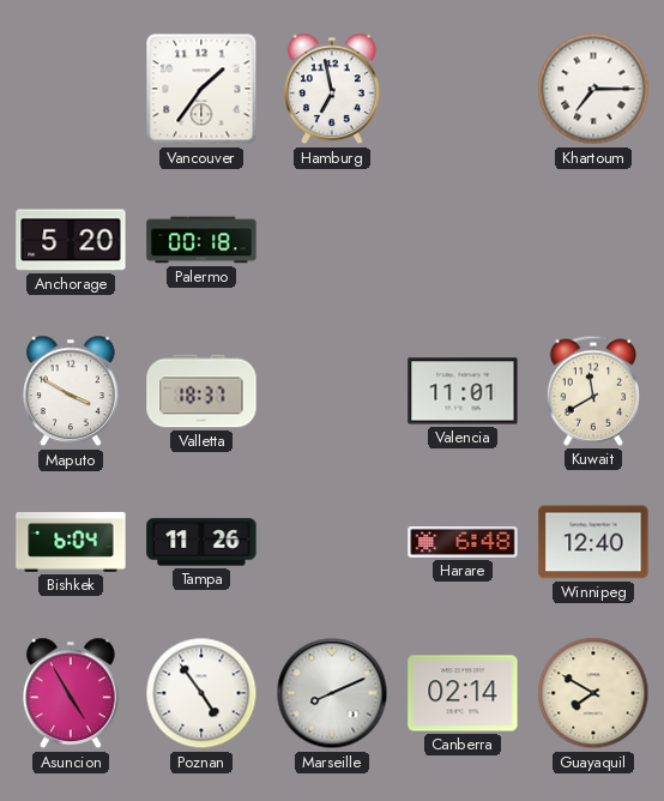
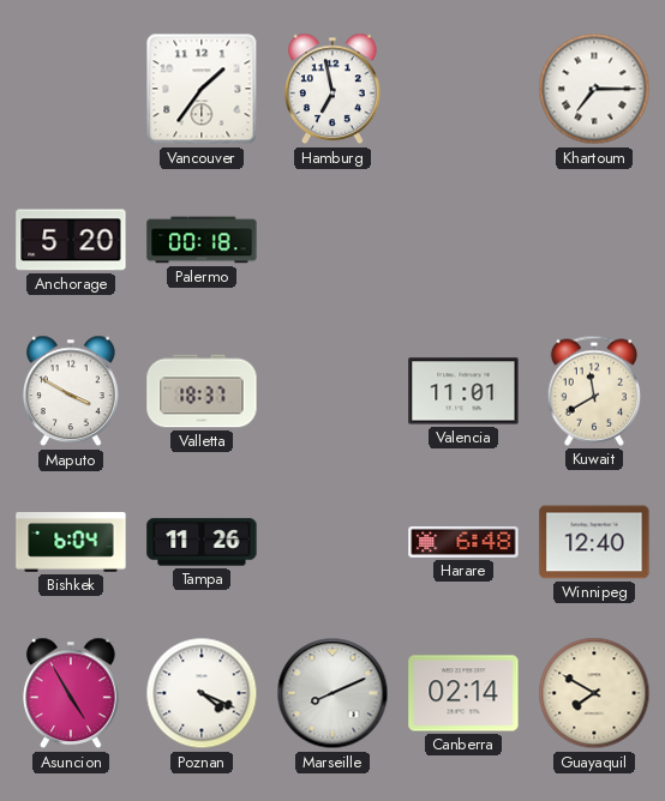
Poznan: 4:54 -> 4:19 (202, 693)
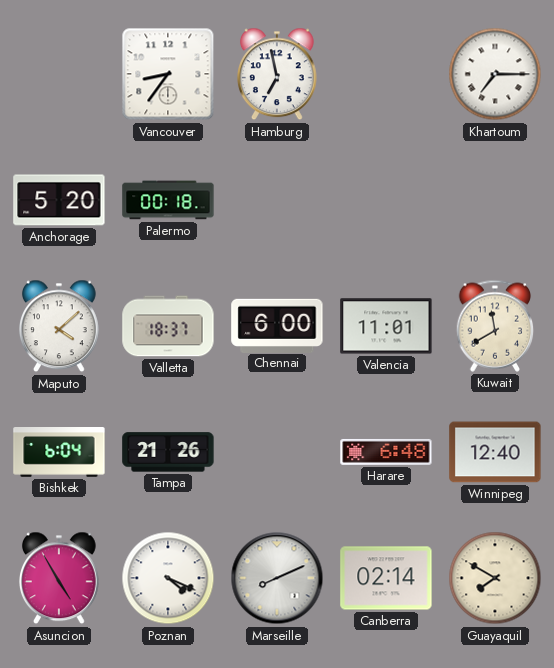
Vancouver: 1:36 -> 8:36 (168, 74)
Maputo: 3:50 -> 4:08 (60, 326)
Chennai: none -> 6:00 (277, 325)
Tampa: 11:26 -> 21:26 (168, 452)
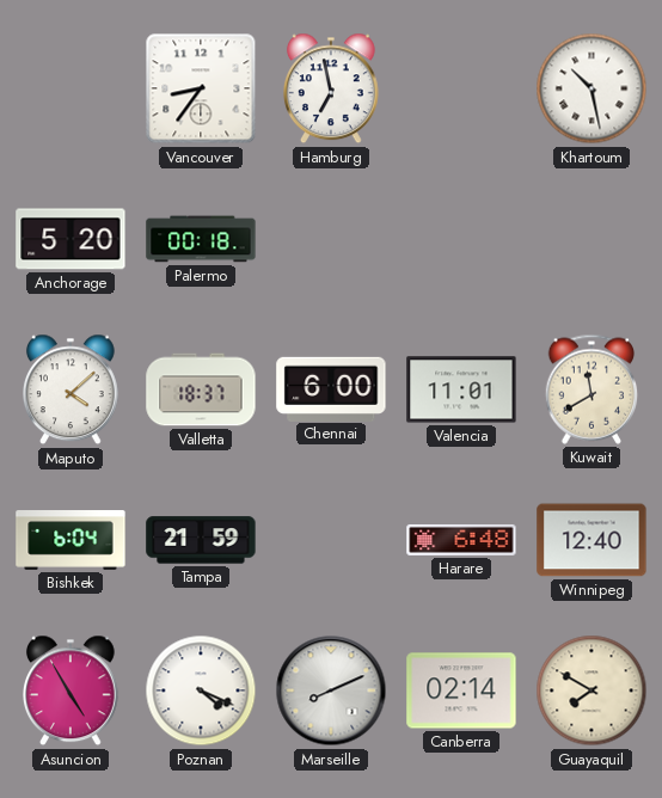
Khartoum: 7:15 -> 10:28 (591, 88)
Tampa: 21:26 -> 21:59 (201, 540)
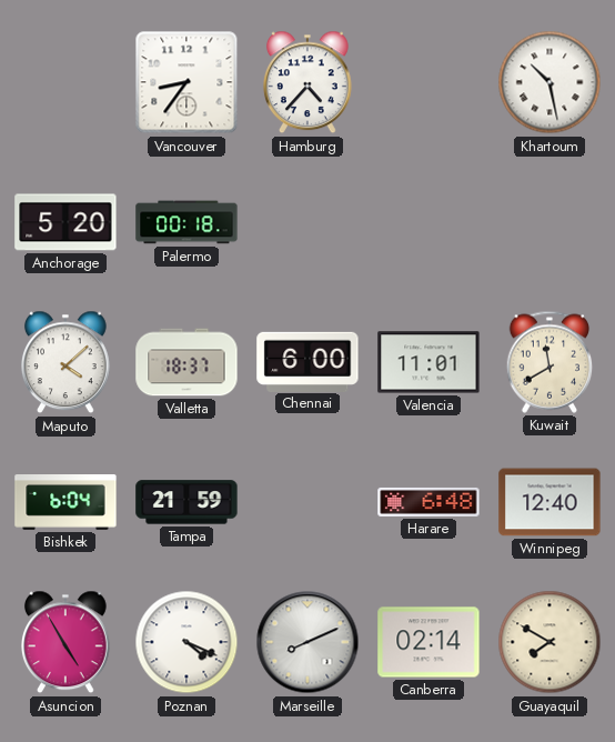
Hamburg: 6:58 -> 4:37 (309, 82)
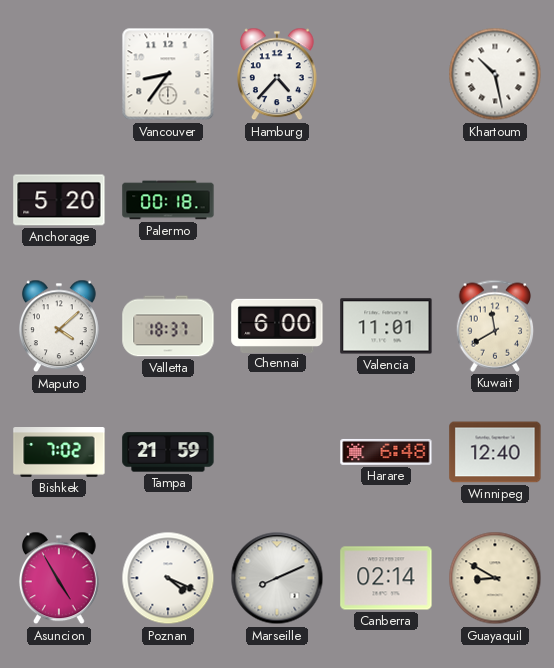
Bishkek: 6:04 -> 7:02 (59, 453)
Guayaquil: 7:50 -> 8:50 (495, 578)
